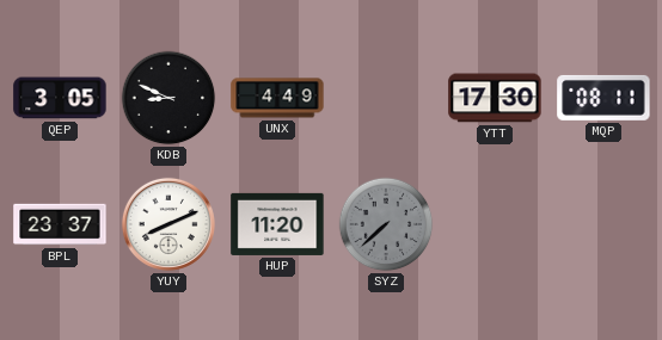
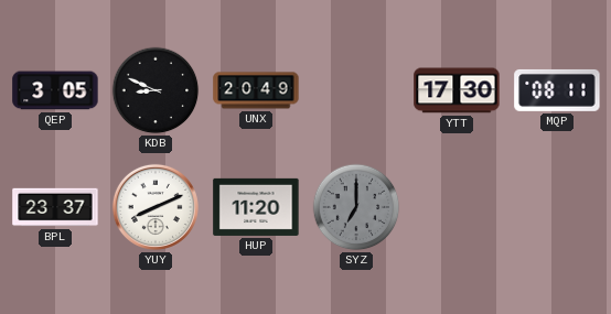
UNX: 4:49 -> 20:49 (256, 90)
SYZ: 7:38 -> 7:00 (356, 207)
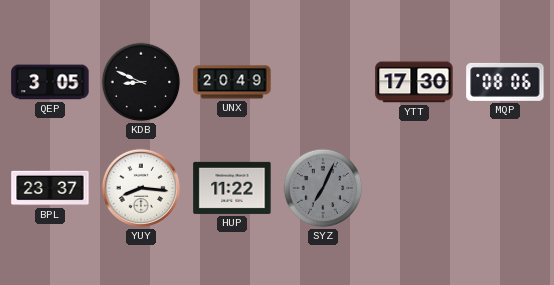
MQP: 08:11 -> 08:06 (505, 82)
YUY: 8:11 -> 8:16 (141, 188)
HUP: 11:20 -> 11:22 (232, 188)
SYZ: 7:00 -> 7:04 (323, 188)
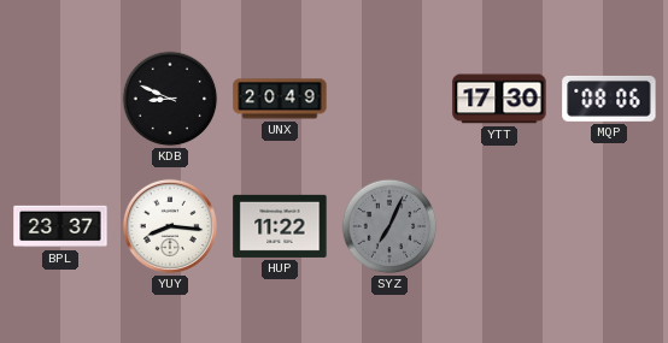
QEP: 3:05 -> none (50, 82)
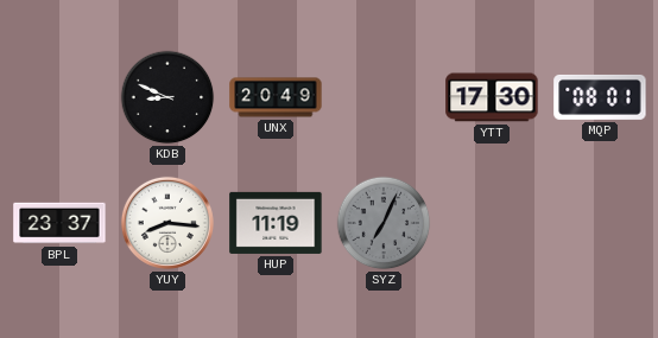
MQP: 08:06 -> 08:01 (600, 97)
HUP: 11:22 -> 11:19 (276, 223)
